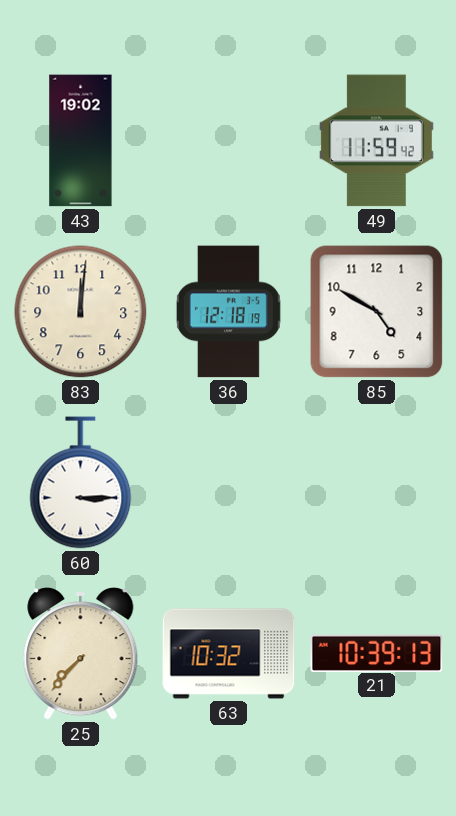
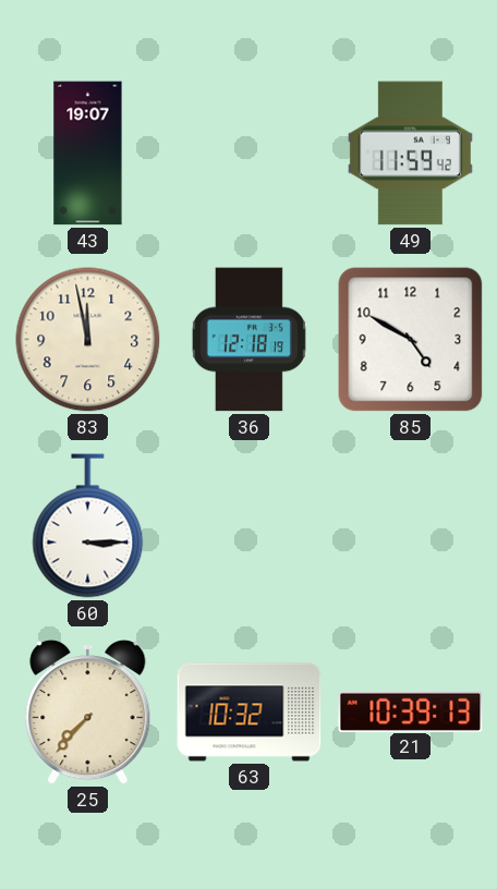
43: 19:02 -> 19:07 (88, 154)
83: 12:01 -> 11:58 (88, 340)
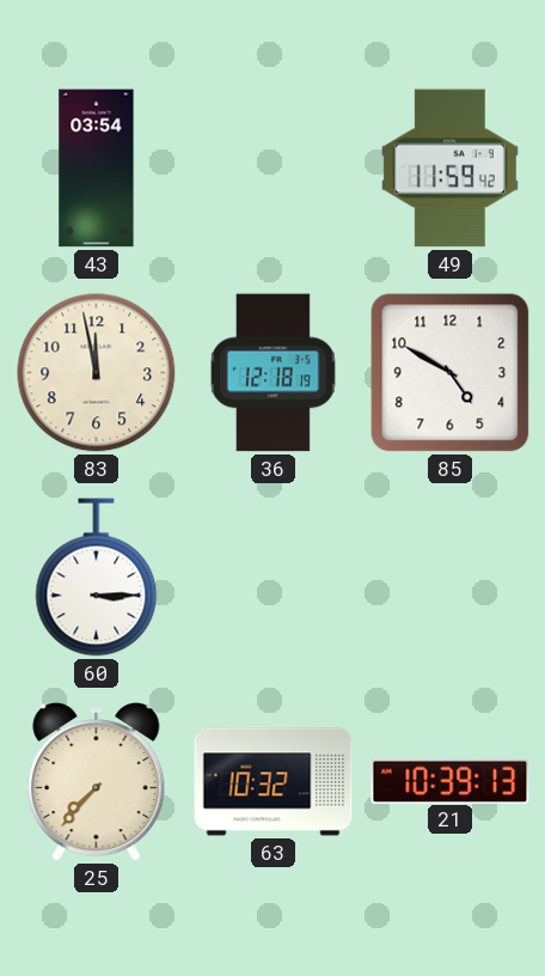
43: 19:07 -> 03:54 (97, 169)
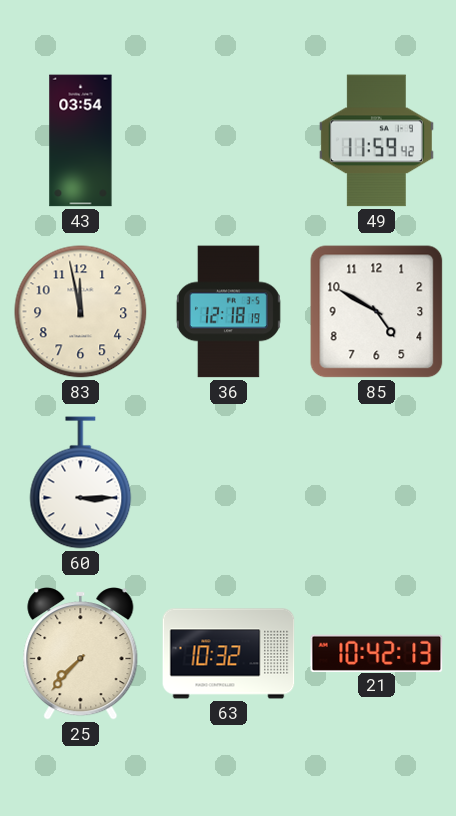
21: 10:39 -> 10:42 (377, 653)
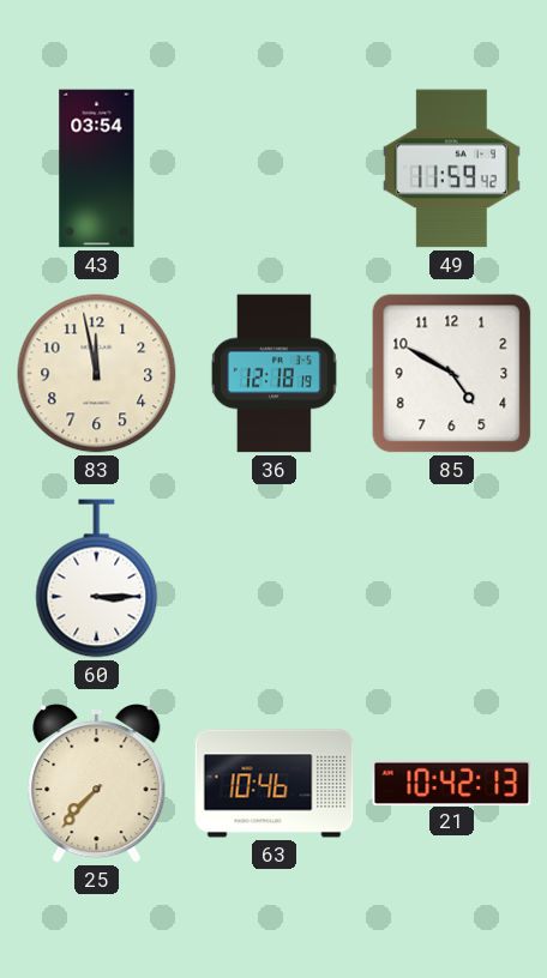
63: 10:32 -> 10:46 (275, 784)
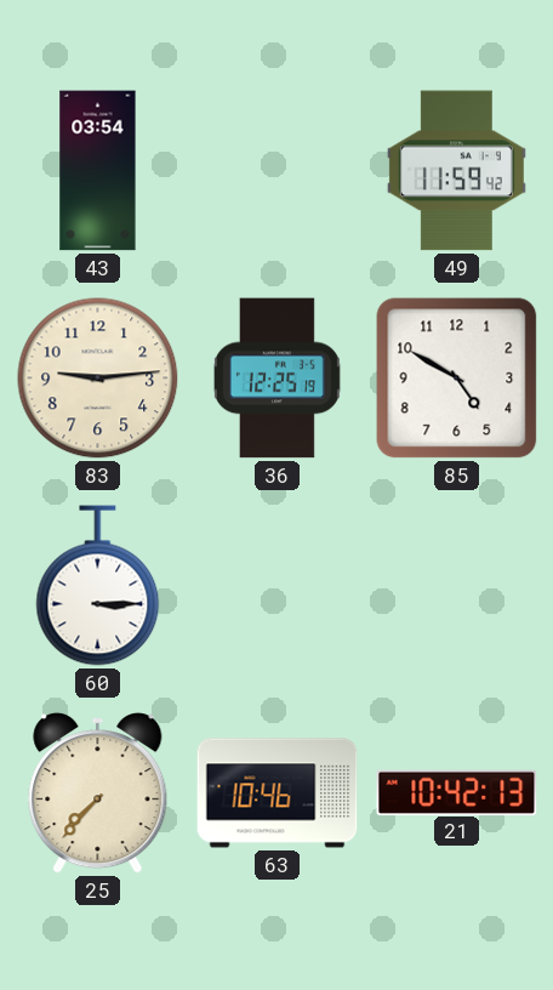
83: 11:58 -> 9:14 (98, 379)
36: 12:18 -> 12:25 (276, 379)
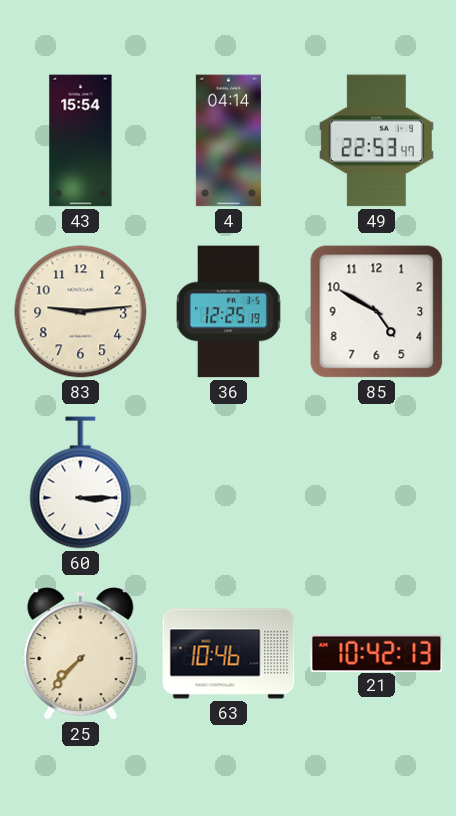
43: 03:54 -> 15:54 (81, 141)
4: none -> 04:14 (228, 141)
49: 11:59 -> 22:53 (376, 141)
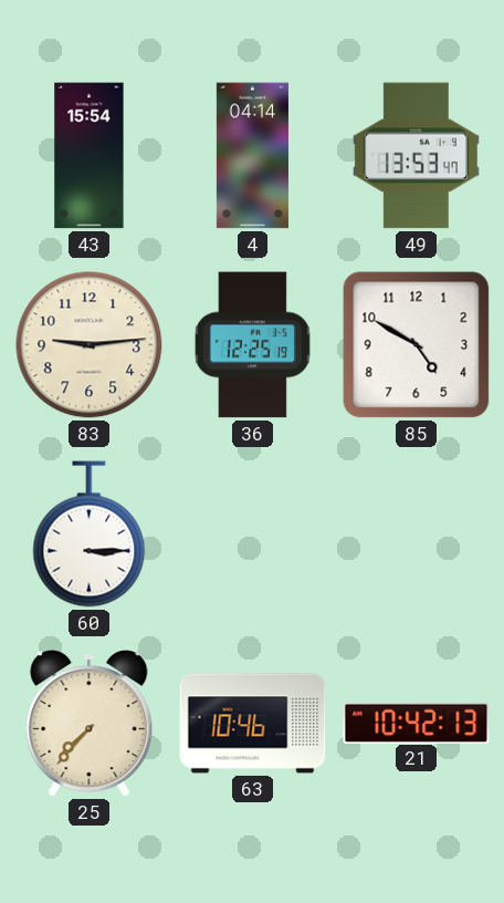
49: 22:53 -> 13:53 (416, 156)
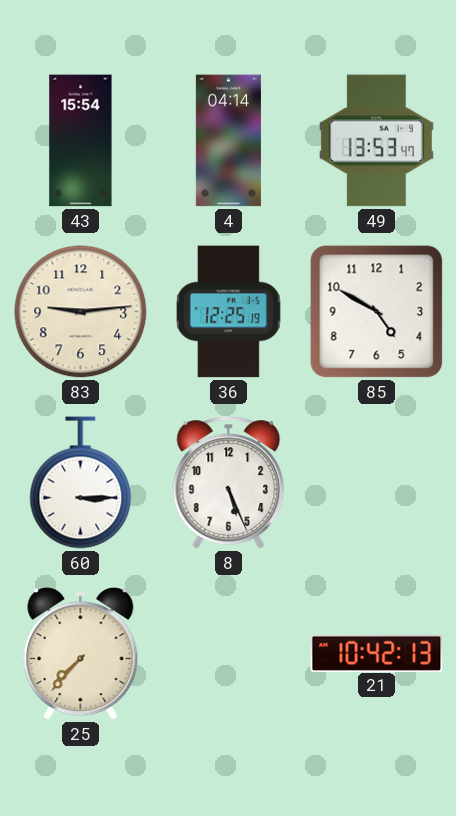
8: none -> 5:26 (229, 483)
63: 10:46 -> none (253, 724)
